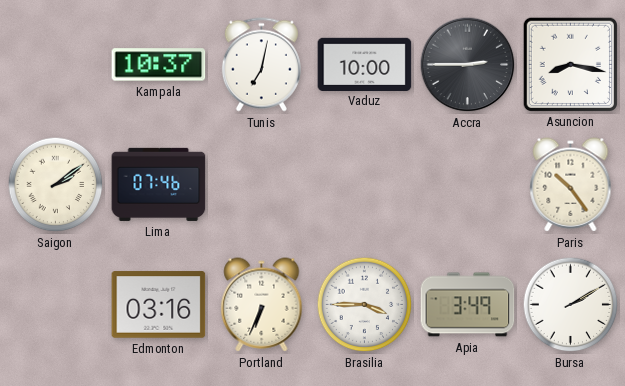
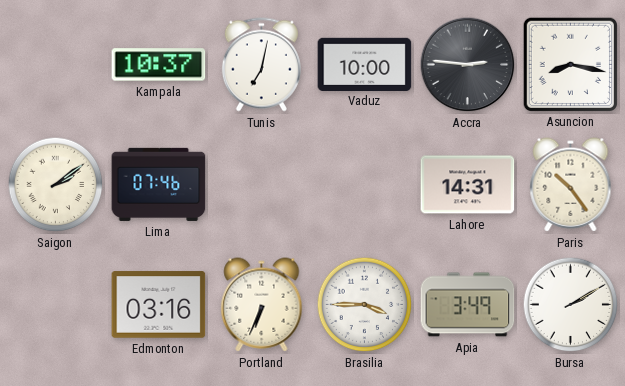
Accra: 2:45 -> 2:46 (468, 65)
Lahore: none -> 14:31 (468, 185)
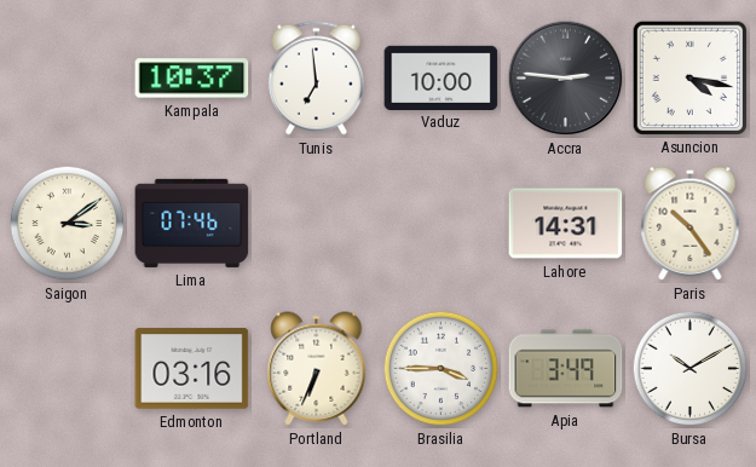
Tunis: 7:02 -> 6:59 (316, 79)
Asuncion: 8:17 -> 4:17 (689, 77)
Saigon: 2:09 -> 3:09 (68, 224)
Bursa: 2:10 -> 10:10 (691, 369)
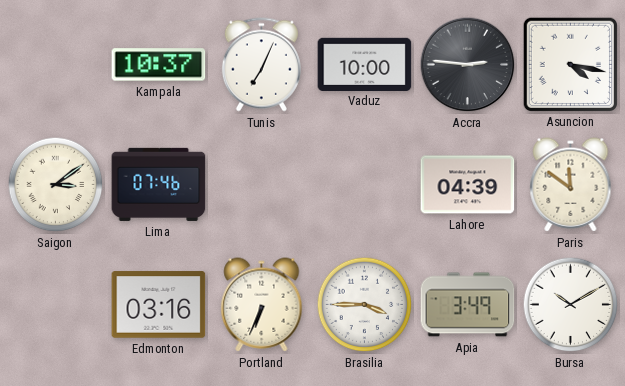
Tunis: 6:59 -> 7:04 (261, 65)
Lahore: 14:31 -> 04:39 (468, 185)
Paris: 10:24 -> 11:51 (571, 185)
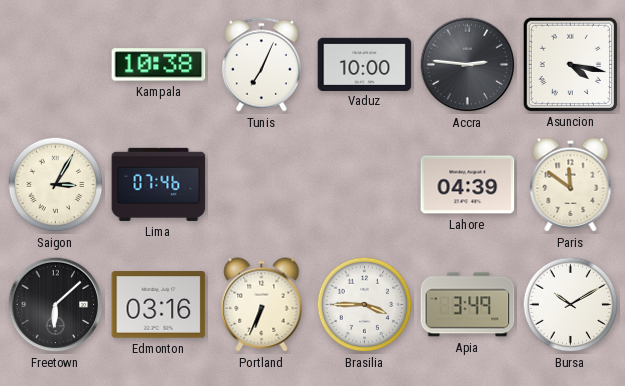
Kampala: 10:37 -> 10:38 (159, 65)
Saigon: 3:09 -> 3:05 (56, 185)
Freetown: none -> 6:08 (56, 305)
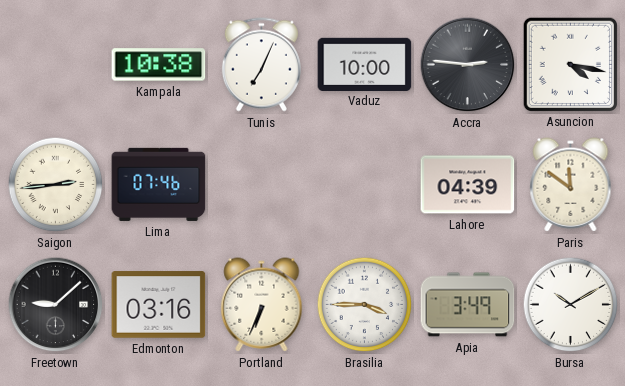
Saigon: 3:05 -> 2:44 (56, 185)
Freetown: 6:08 -> 9:08 (56, 305)
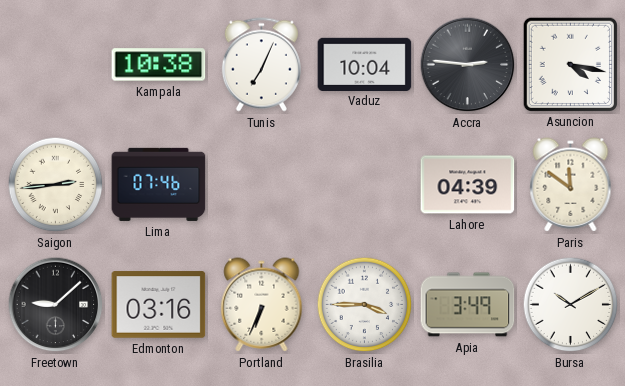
Vaduz: 10:00 -> 10:04 (365, 64)
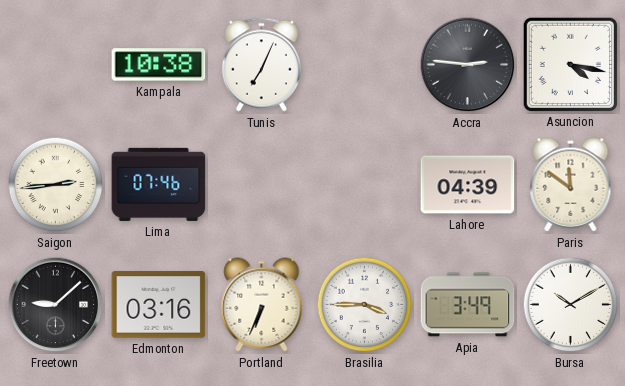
Vaduz: 10:04 -> none (365, 64)
